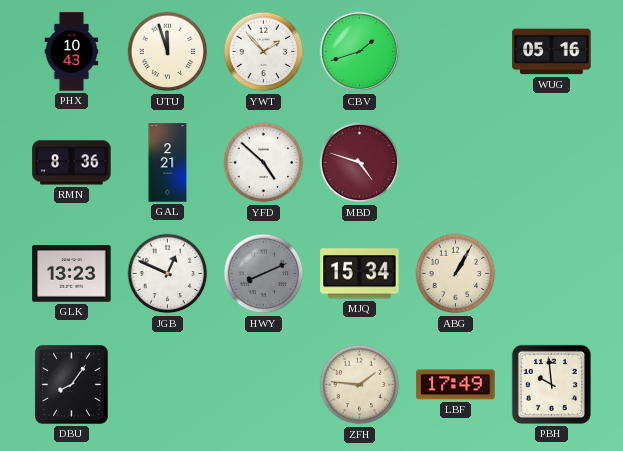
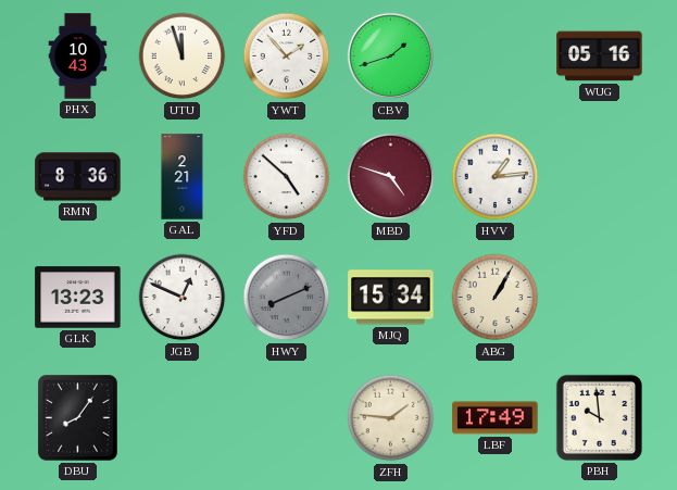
HVV: none -> 1:14 (496, 177)
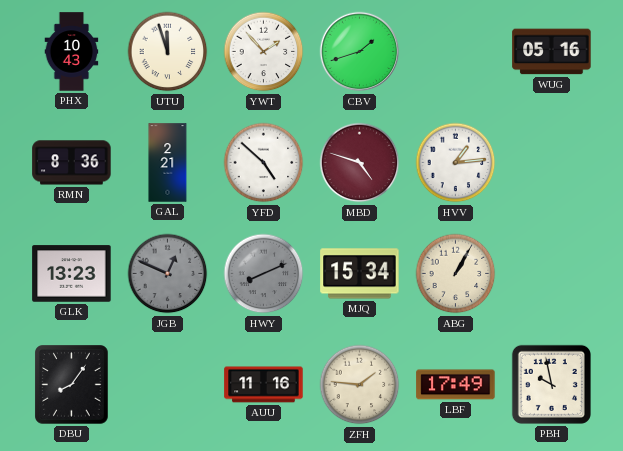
JGB dial: white -> grey (168, 274)
AUU: none -> 11:16 (264, 385)
PBH: 9:59 -> 9:58 (551, 384)
